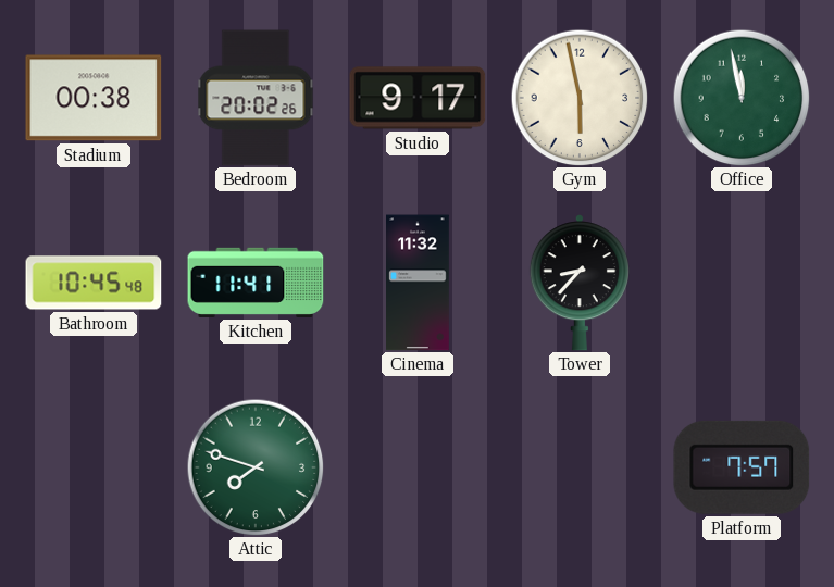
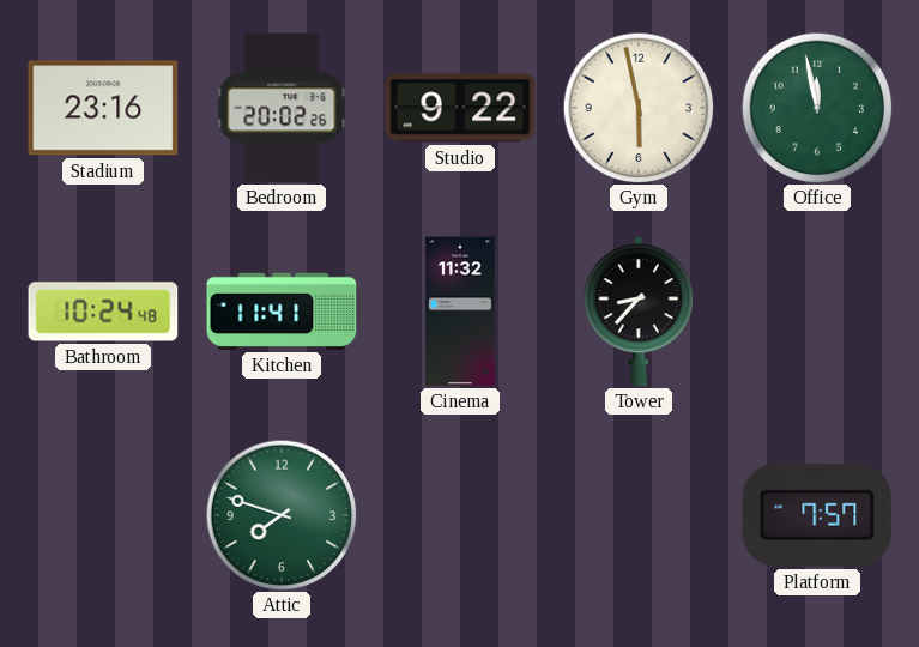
Stadium: 00:38 -> 23:16 (103, 108)
Studio: 9:17 -> 9:22 (460, 108)
Bathroom: 10:45 -> 10:24 (103, 312)
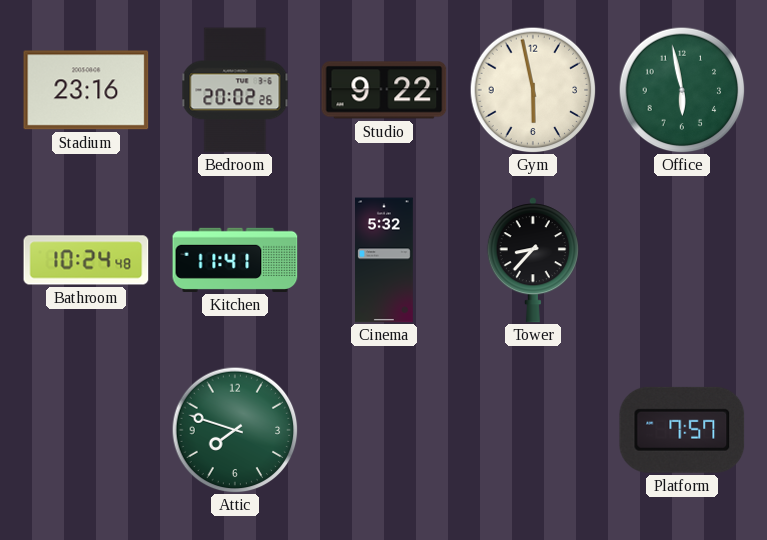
Office: 11:58 -> 5:58 (682, 90)
Cinema: 11:32 -> 5:32 (385, 260)
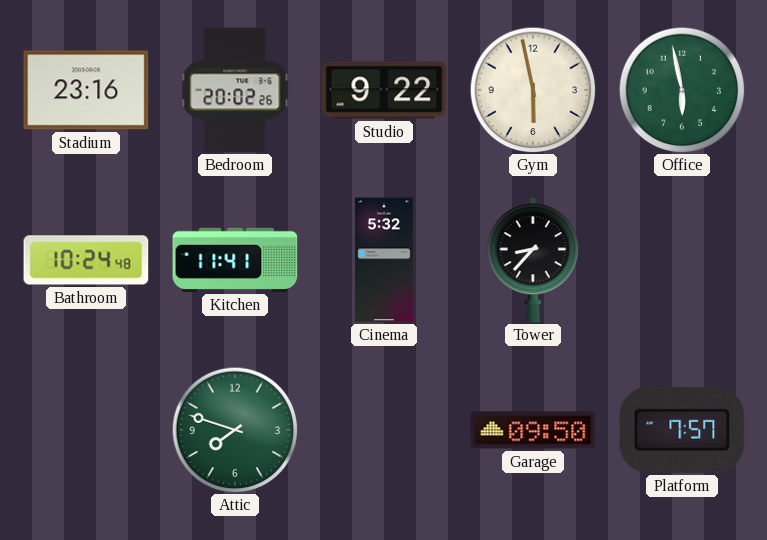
Garage: none -> 09:50 (533, 430)
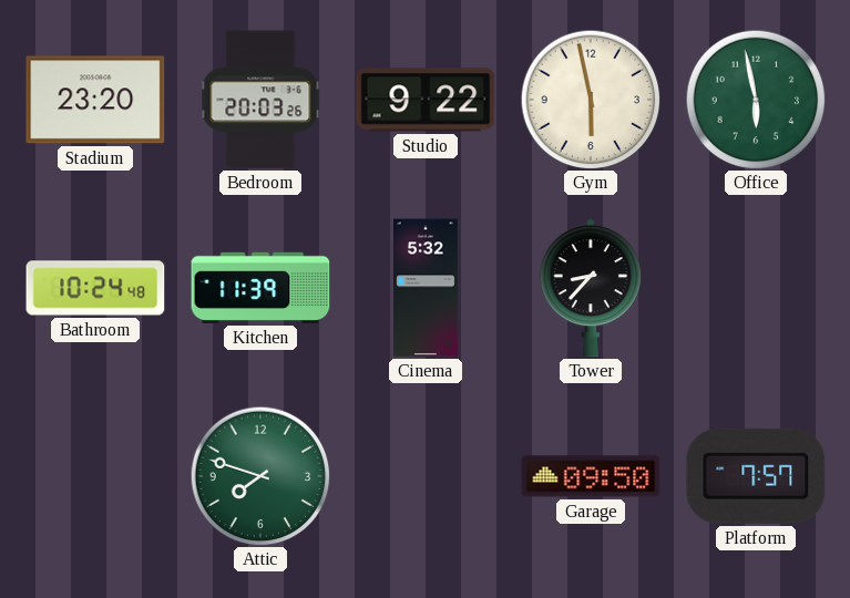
Stadium: 23:16 -> 23:20 (95, 100)
Bedroom: 20:02 -> 20:03 (260, 100)
Kitchen: 11:41 -> 11:39 (260, 288)
